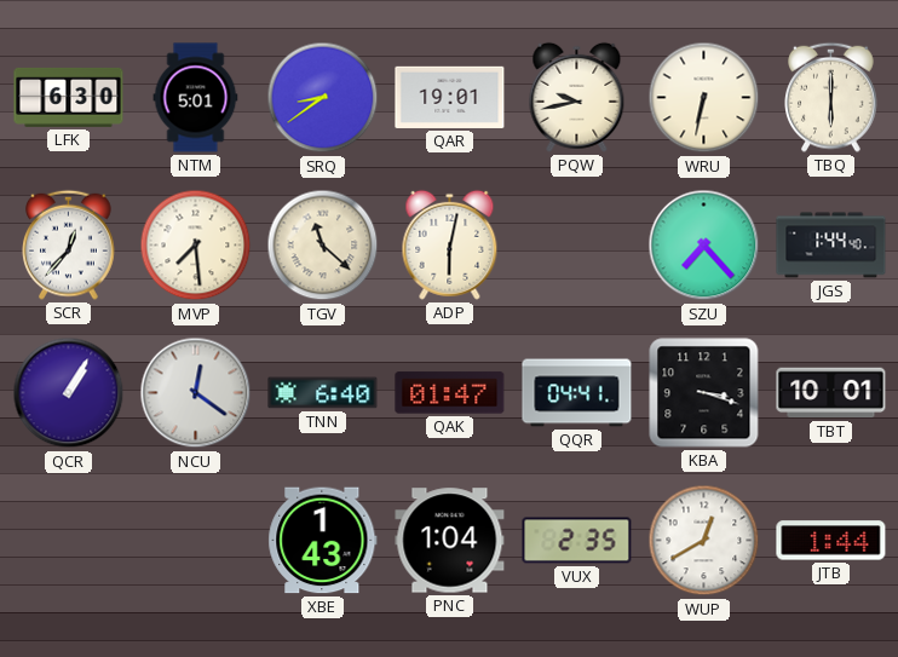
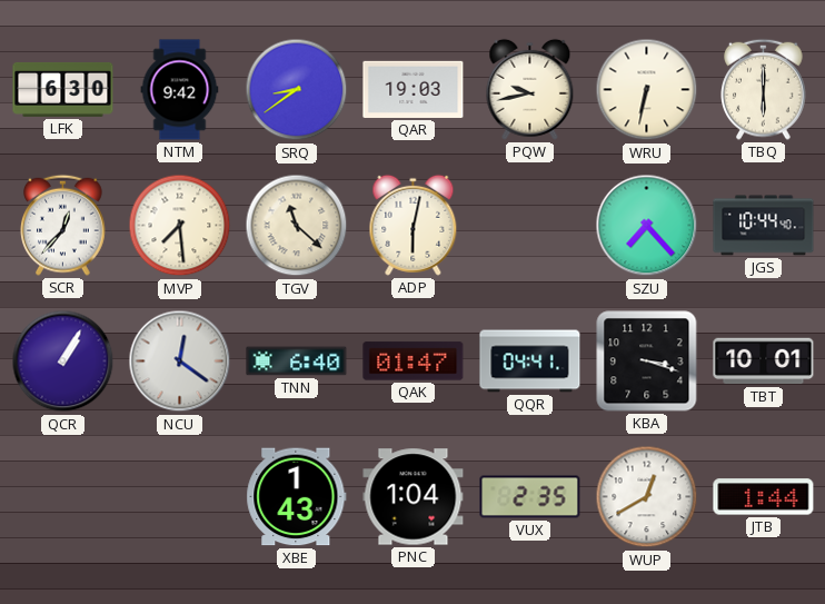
NTM: 5:01 -> 9:42 (180, 90)
QAR: 19:01 -> 19:03 (414, 89)
JGS: 1:44 -> 10:44 (764, 226)
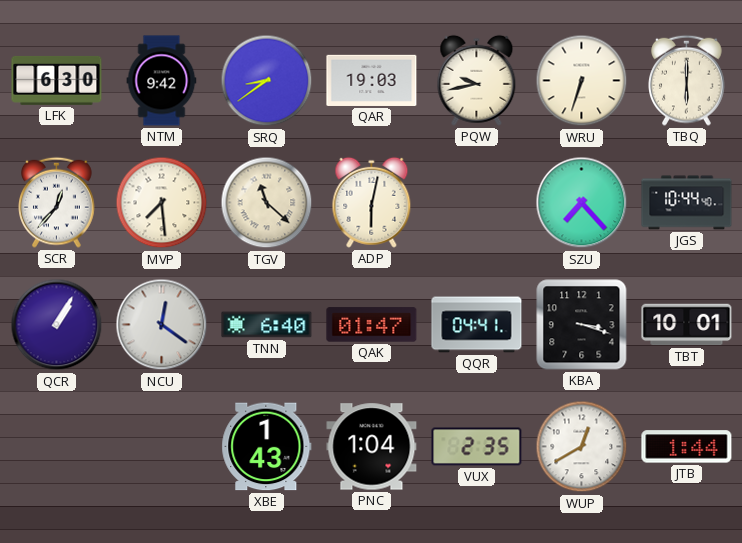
WRU: 6:32 -> 6:33 (582, 81)
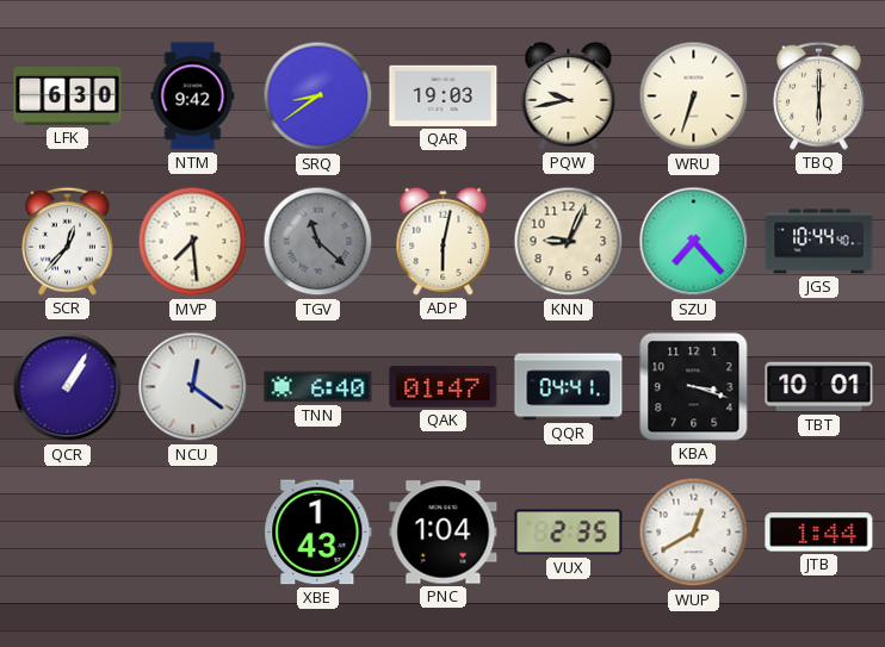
TGV dial: cream -> grey (318, 242)
KNN: none -> 9:04 (569, 242)
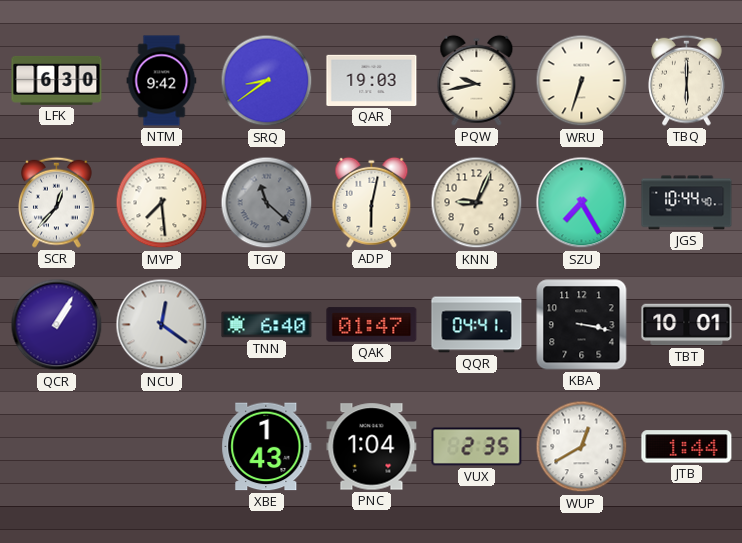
SZU: 7:23 -> 7:25 (582, 203)
KBA: 3:18 -> 3:17 (582, 325)
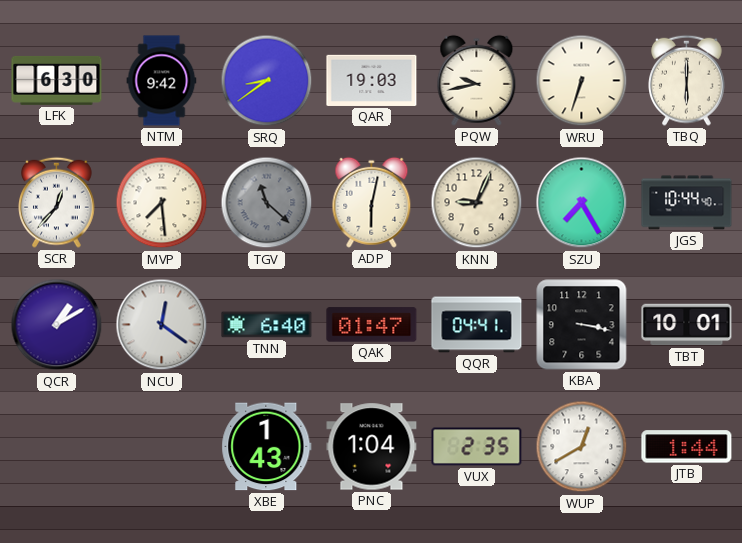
QCR: 1:05 -> 1:10 (57, 325)
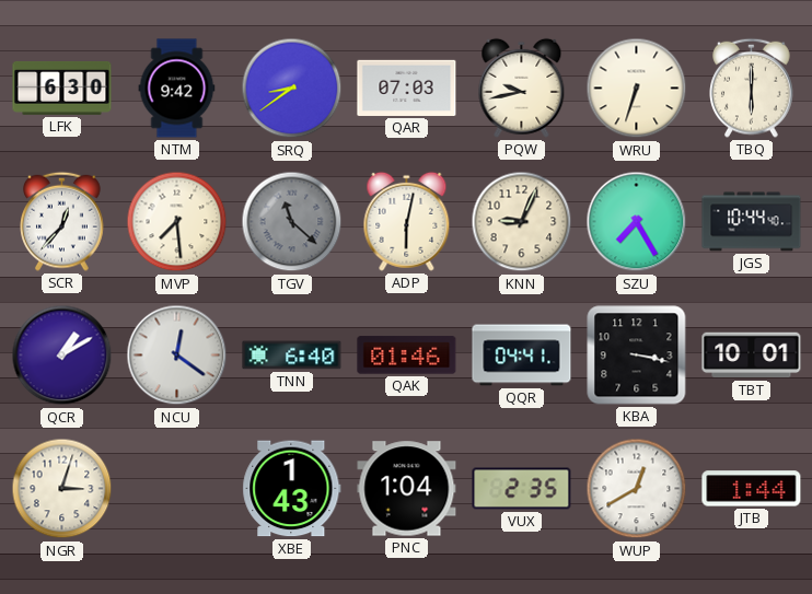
QAR: 19:03 -> 07:03 (407, 88)
QAK: 01:47 -> 01:46 (407, 356)
NGR: none -> 3:03 (62, 489)
